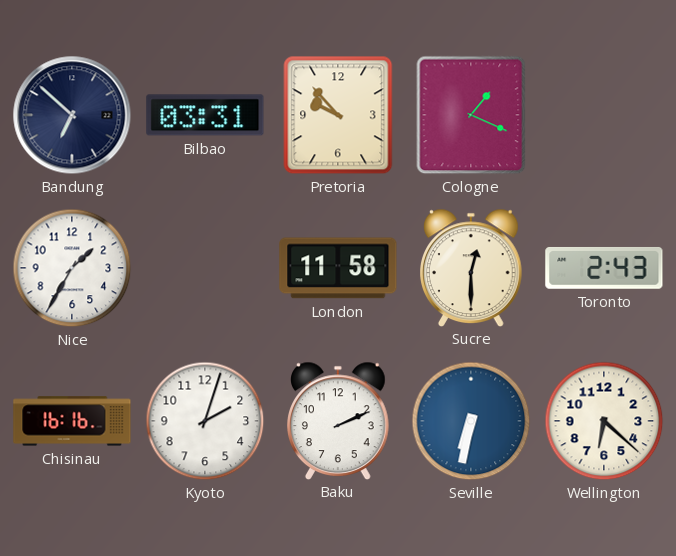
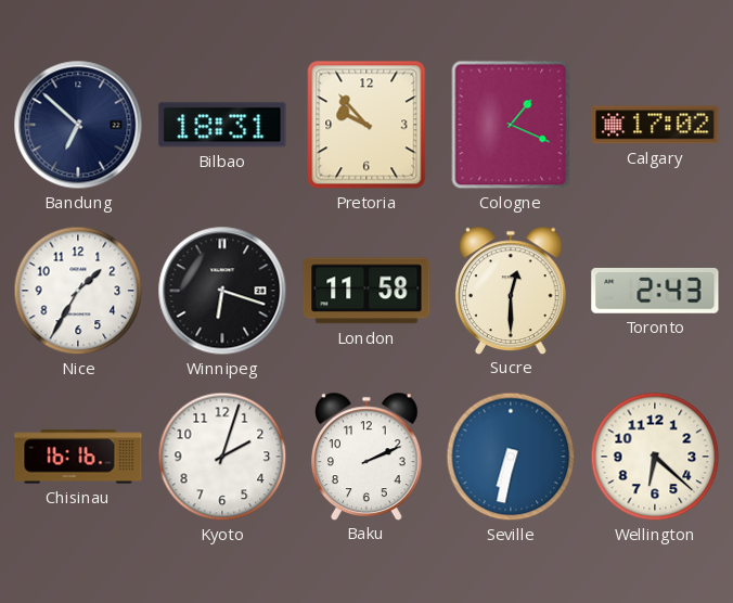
Bilbao: 03:31 -> 18:31 (222, 125)
Calgary: none -> 17:02 (655, 125)
Winnipeg: none -> 6:18 (222, 291)
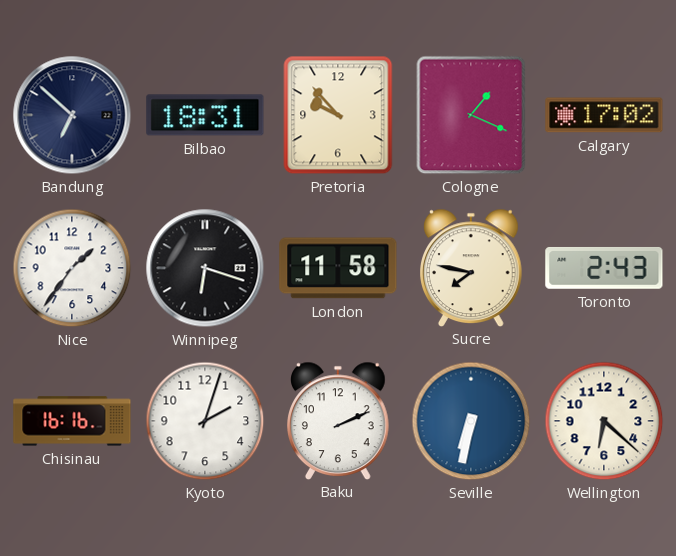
Nice: 1:35 -> 1:36 (72, 268)
Sucre: 12:30 -> 7:47 (472, 267)
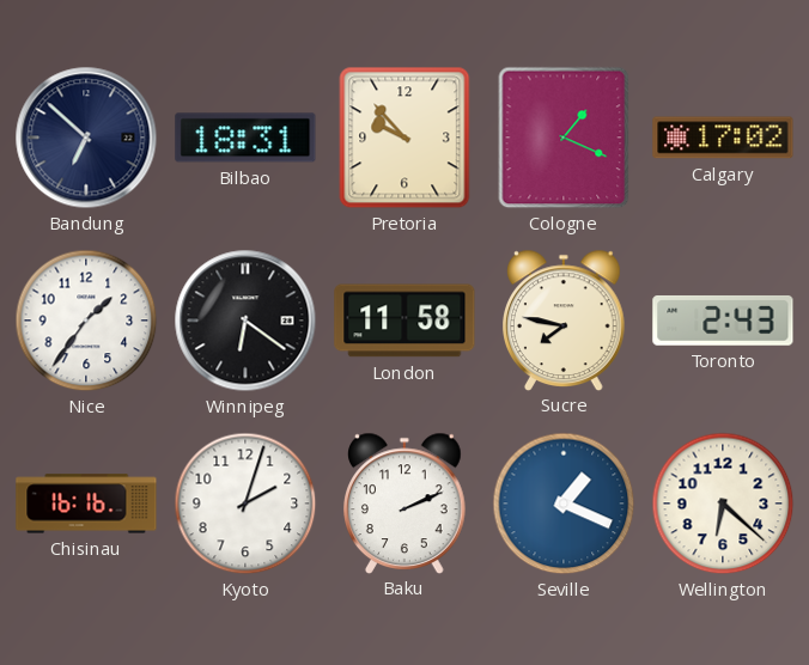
Winnipeg: 6:18 -> 6:21 (245, 321)
Seville: 6:32 -> 1:19 (564, 504)
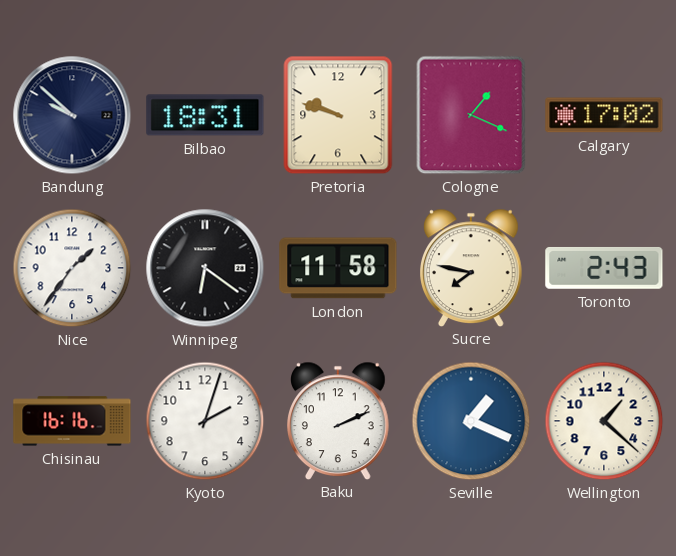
Bandung: 6:52 -> 9:52 (72, 115)
Pretoria: 9:53 -> 9:48 (338, 115)
Wellington: 6:22 -> 1:22 (604, 421)
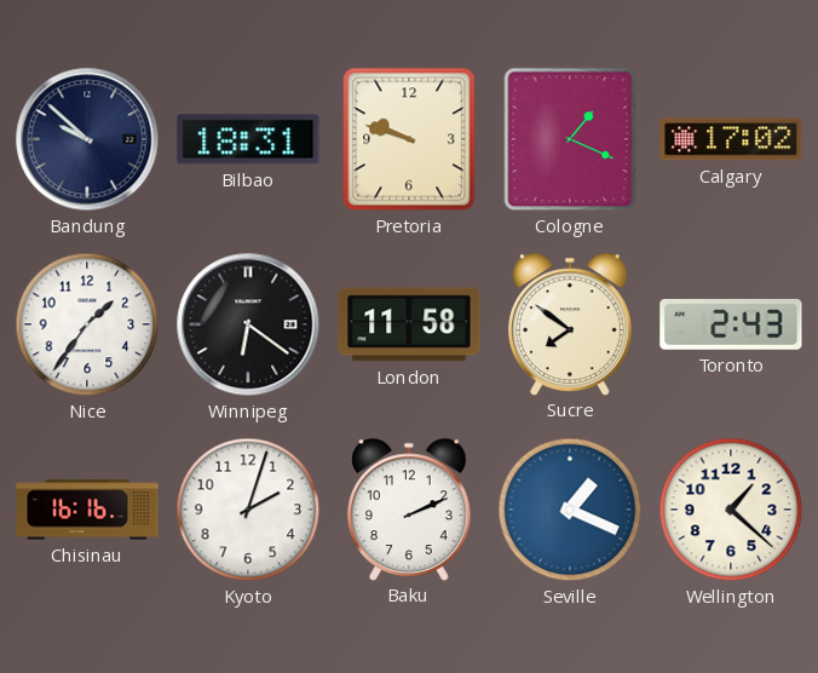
Sucre: 7:47 -> 7:51 (571, 323)
